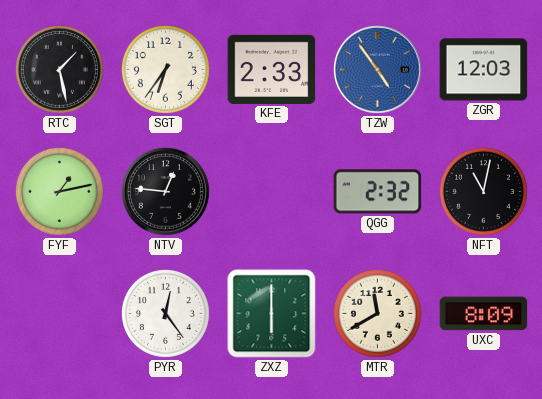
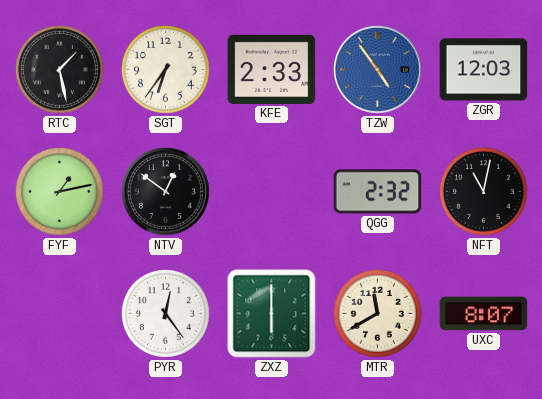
NTV: 12:46 -> 12:51 (165, 191)
UXC: 8:09 -> 8:07 (484, 314)
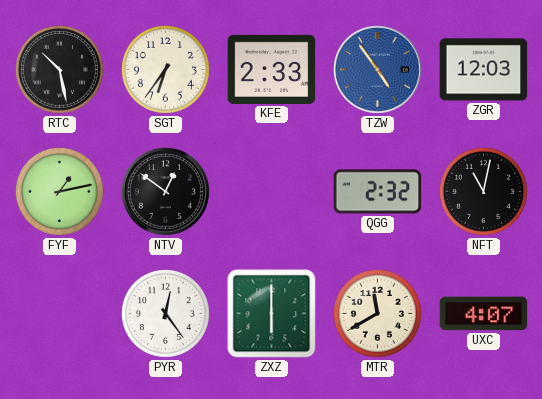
RTC: 1:28 -> 10:28 (59, 69)
UXC: 8:07 -> 4:07 (484, 314)
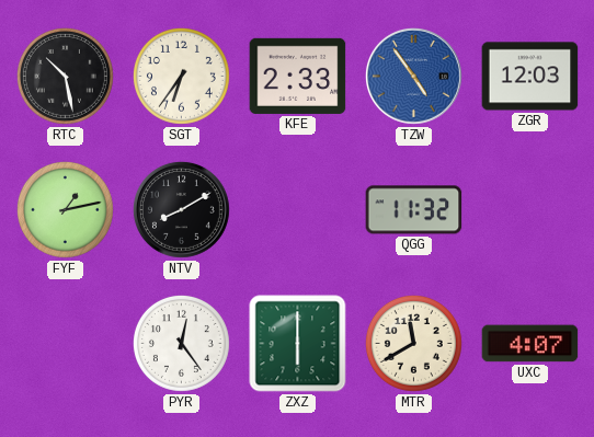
NTV: 12:51 -> 8:10 (181, 209)
QGG: 2:32 -> 11:32 (414, 210)
NFT: 11:02 -> none (483, 191)
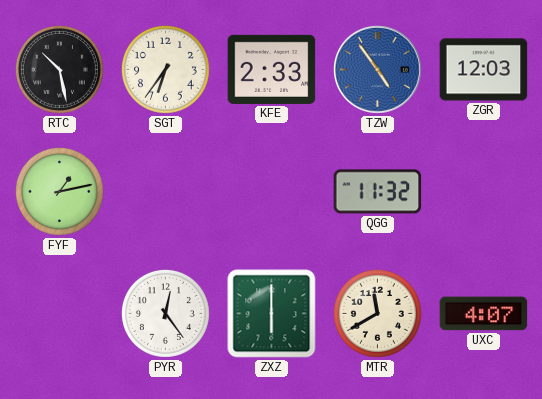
NTV: 8:10 -> none (181, 209)
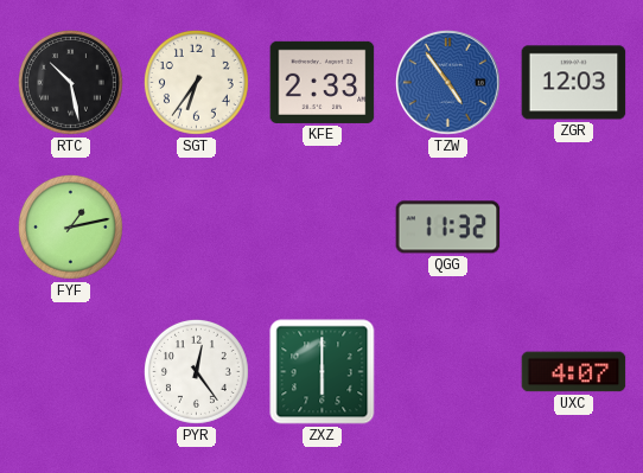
MTR: 11:40 -> none (377, 313)
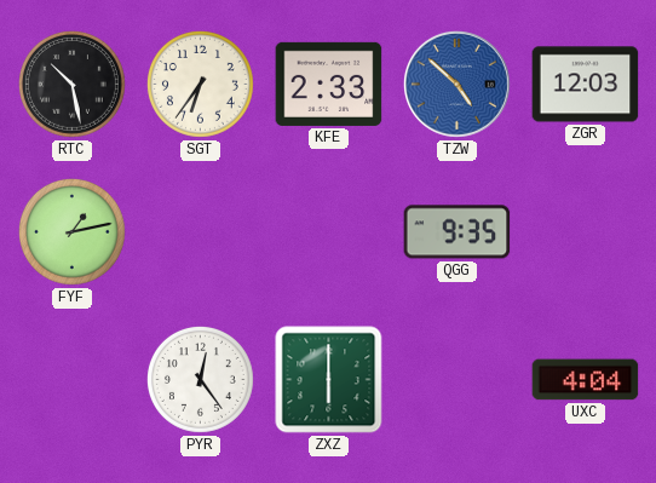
TZW: 4:54 -> 4:52 (456, 84)
QGG: 11:32 -> 9:35 (458, 232)
UXC: 4:07 -> 4:04 (586, 380)
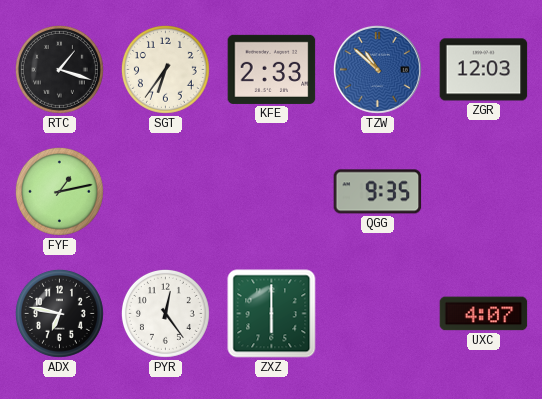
RTC: 10:28 -> 1:18 (59, 69)
TZW: 4:52 -> 10:52 (377, 69)
ADX: none -> 6:47 (59, 313)
UXC: 4:04 -> 4:07 (484, 314)
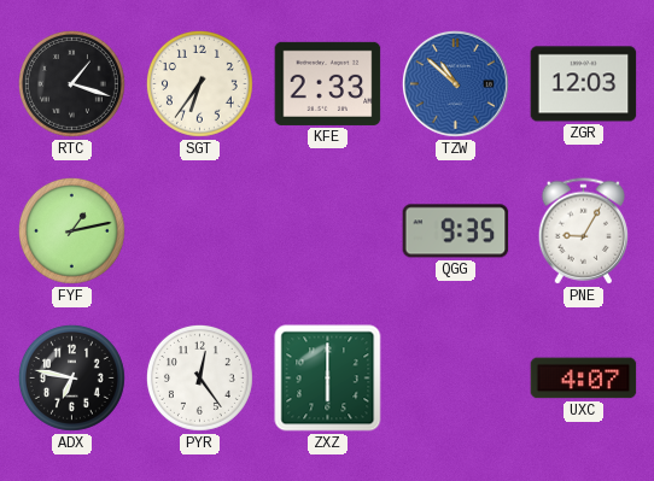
PNE: none -> 9:05 (584, 231)
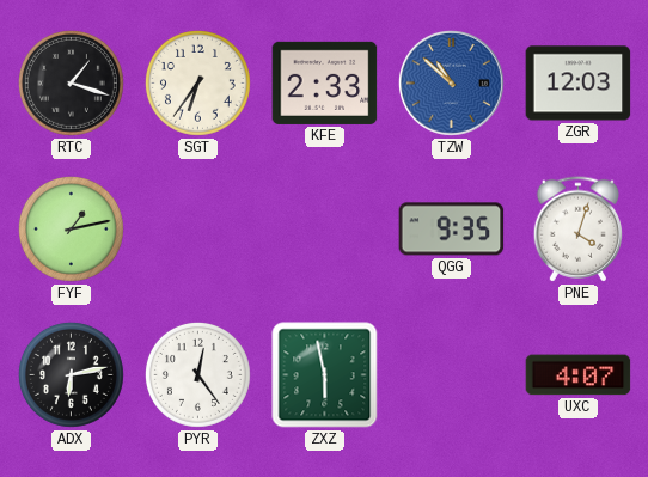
PNE: 9:05 -> 4:03 (579, 230)
ADX: 6:47 -> 6:13 (71, 374)
ZXZ: 6:00 -> 5:58 (325, 375)
